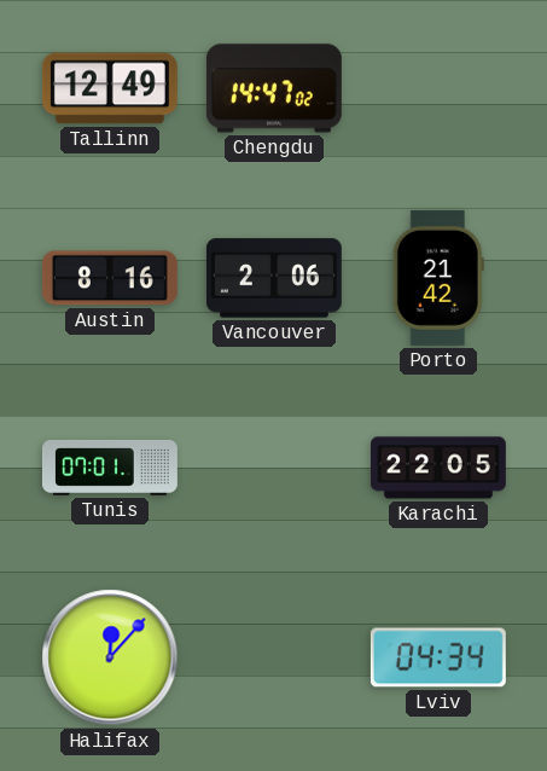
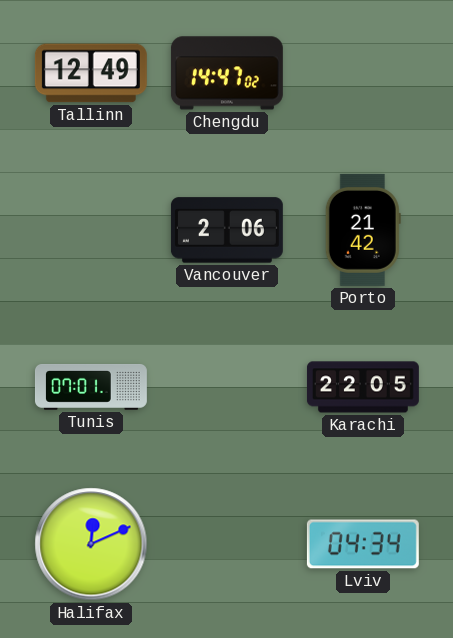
Austin: 8:16 -> none (110, 278)
Halifax: 12:07 -> 12:11 (91, 544)
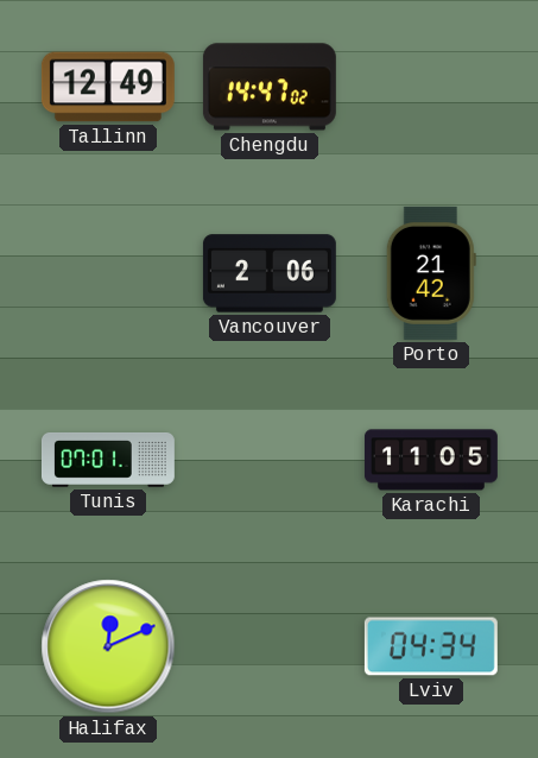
Karachi: 22:05 -> 11:05 (431, 460)
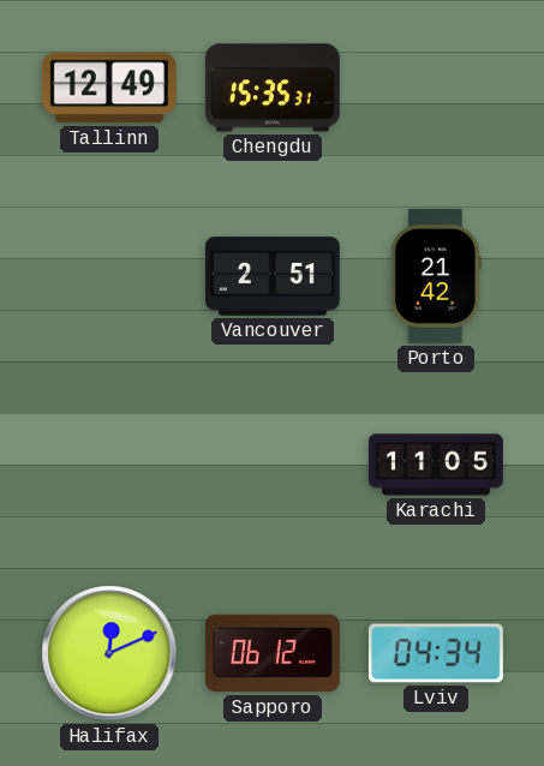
Chengdu: 14:47 -> 15:35 (273, 88)
Vancouver: 2:06 -> 2:51 (273, 276)
Tunis: 07:01 -> none (108, 461)
Sapporo: none -> 06:12 (273, 653)
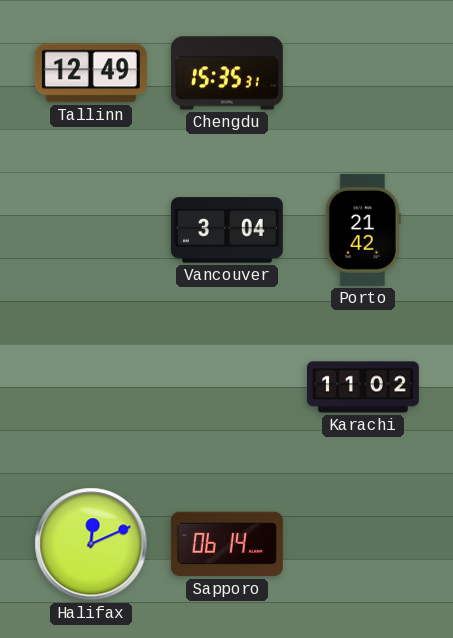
Vancouver: 2:51 -> 3:04 (227, 230)
Karachi: 11:05 -> 11:02 (363, 387)
Sapporo: 06:12 -> 06:14 (227, 544)
Lviv: 04:34 -> none (436, 653)
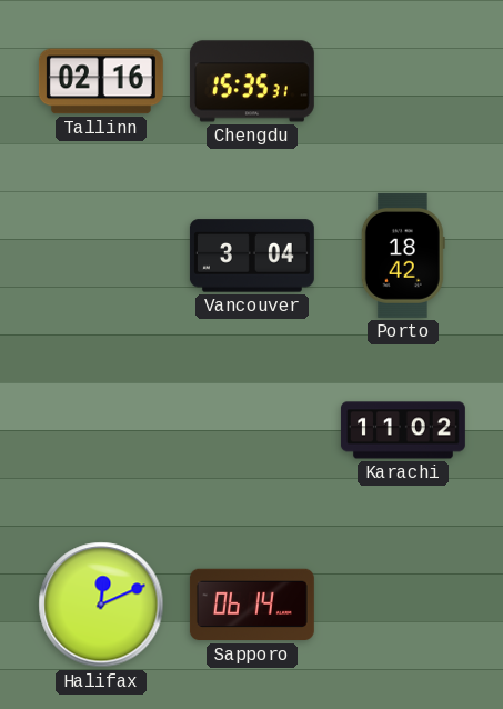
Tallinn: 12:49 -> 02:16 (101, 81)
Porto: 21:42 -> 18:42 (403, 256)
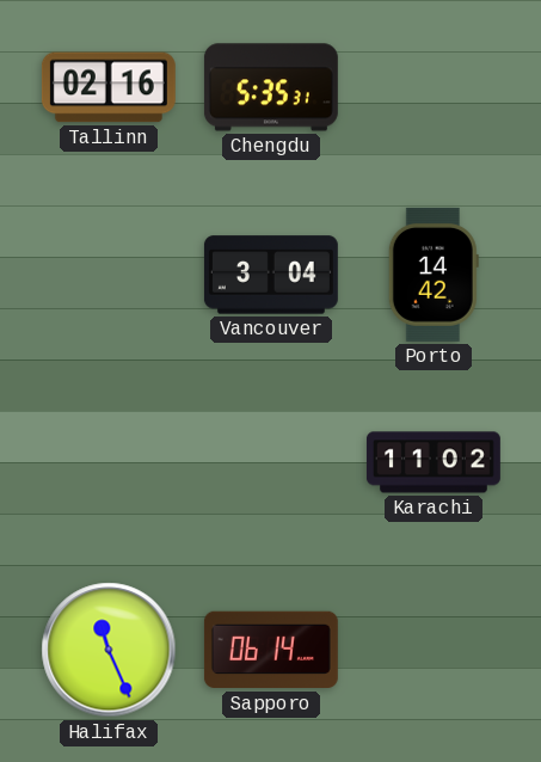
Chengdu: 15:35 -> 5:35 (271, 87)
Porto: 18:42 -> 14:42 (434, 275)
Halifax: 12:11 -> 11:26 (109, 650)
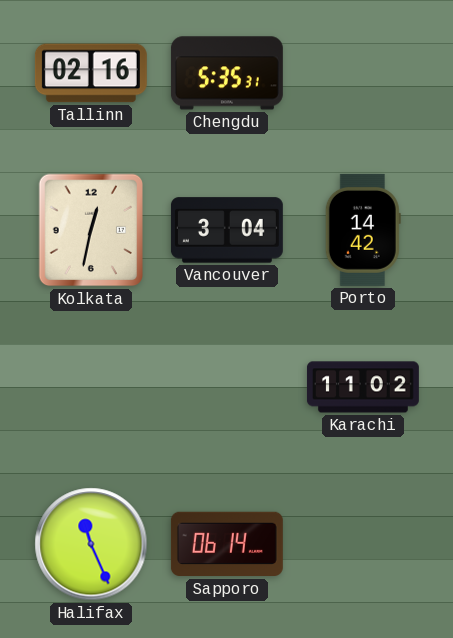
Kolkata: none -> 12:32 (90, 230)
